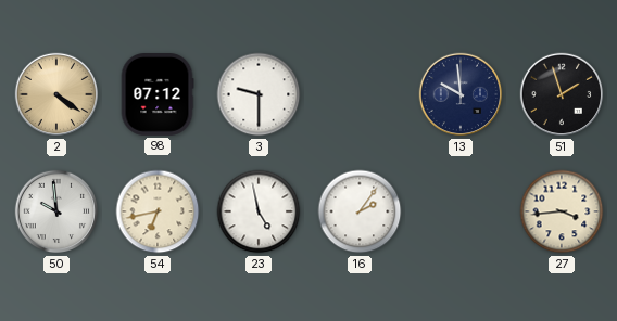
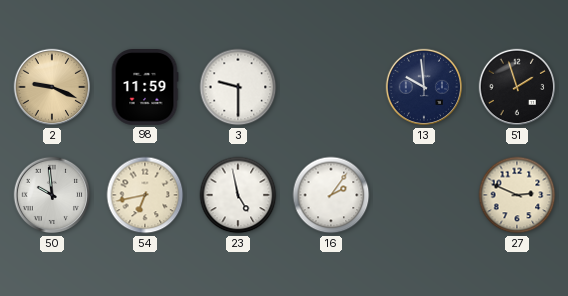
2: 4:21 -> 9:19 (52, 87)
98: 07:12 -> 11:59 (145, 88)
27: 3:44 -> 2:49 (517, 195)
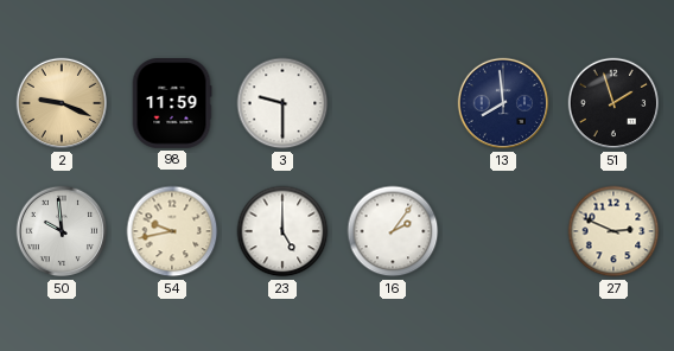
13: 9:59 -> 7:59 (503, 103)
54: 6:43 -> 9:43 (172, 231)
23: 4:58 -> 5:00 (282, 231)
